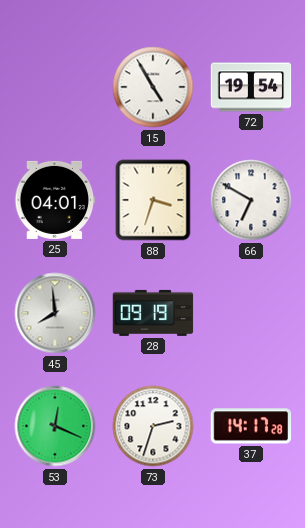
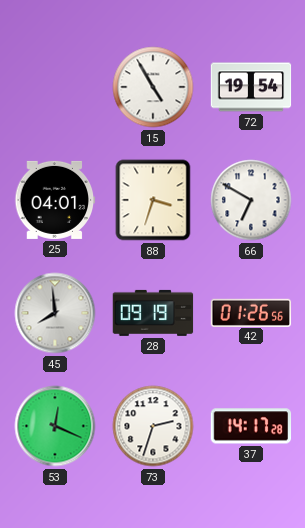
42: none -> 01:26 (251, 312)
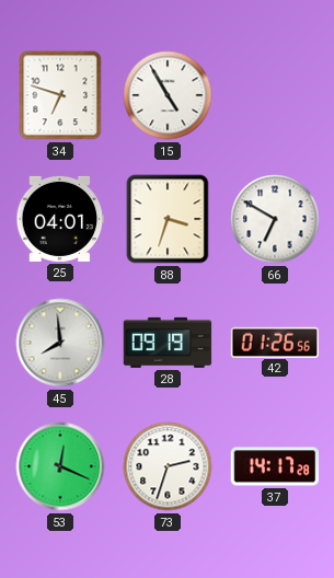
34: none -> 6:48 (60, 95)
72: 19:54 -> none (251, 87)
